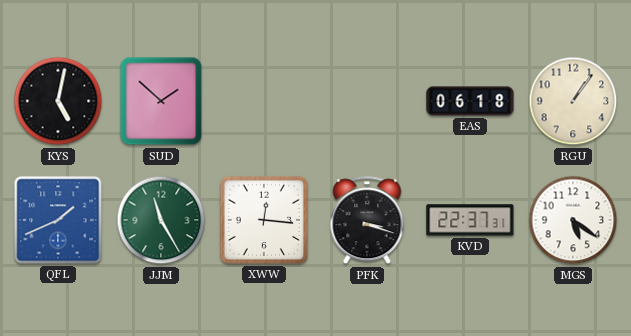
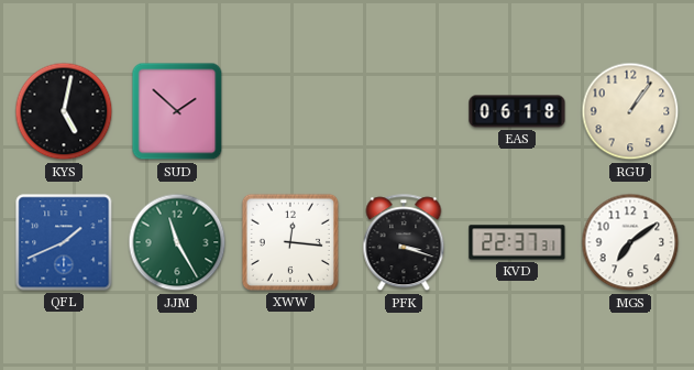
MGS: 5:21 -> 7:09 (630, 242)
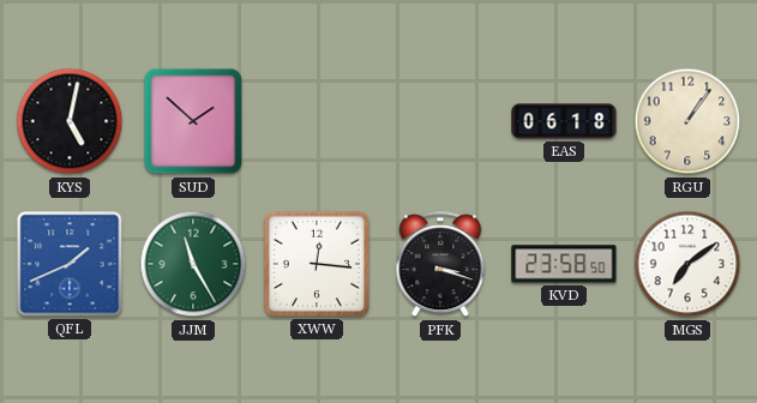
KVD: 22:37 -> 23:58 (564, 264)
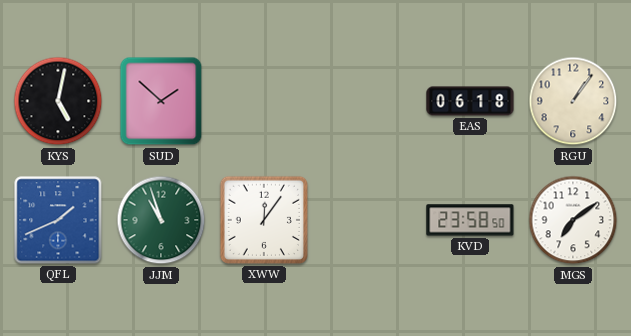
JJM: 11:25 -> 10:57 (161, 220)
XWW: 12:16 -> 12:06 (264, 220)
PFK: 3:18 -> none (440, 265)
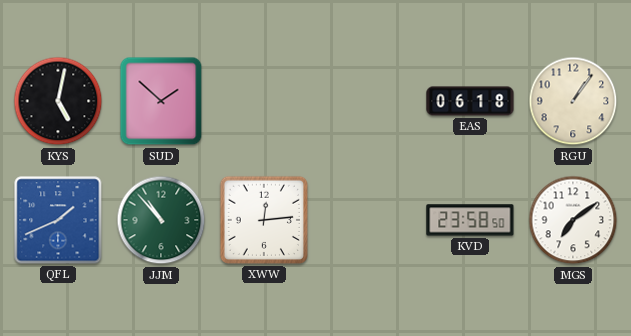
JJM: 10:57 -> 10:53 (161, 220)
XWW: 12:06 -> 12:14 (264, 220)
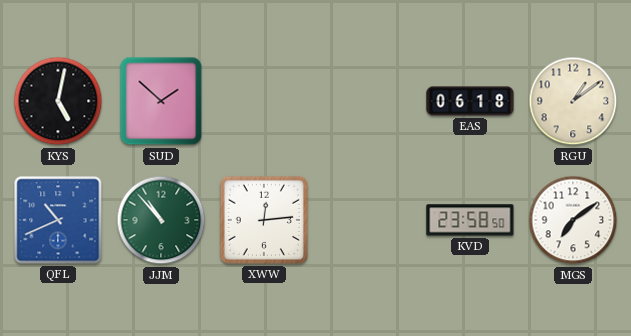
RGU: 1:06 -> 1:09 (573, 101)
QFL: 1:41 -> 10:41 (58, 220)
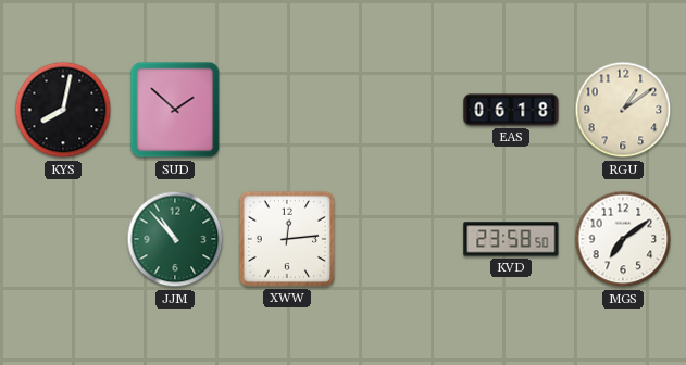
KYS: 5:02 -> 8:02 (63, 110)
QFL: 10:41 -> none (58, 220)
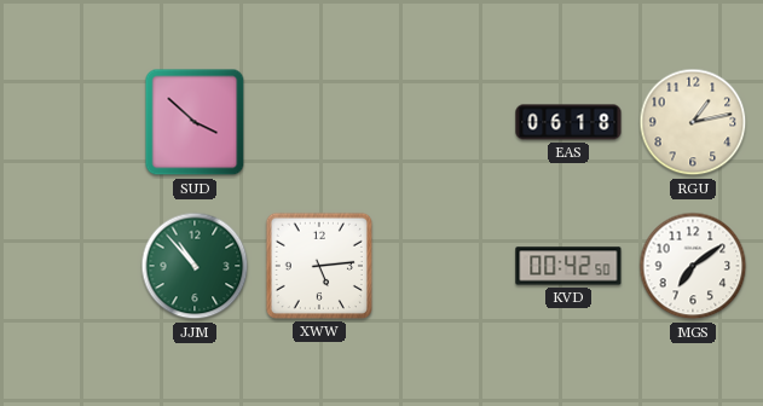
KYS: 8:02 -> none (63, 110)
SUD: 1:52 -> 3:52 (195, 122)
RGU: 1:09 -> 1:13 (693, 122)
XWW: 12:14 -> 5:14 (319, 266)
KVD: 23:58 -> 00:42 (568, 266)
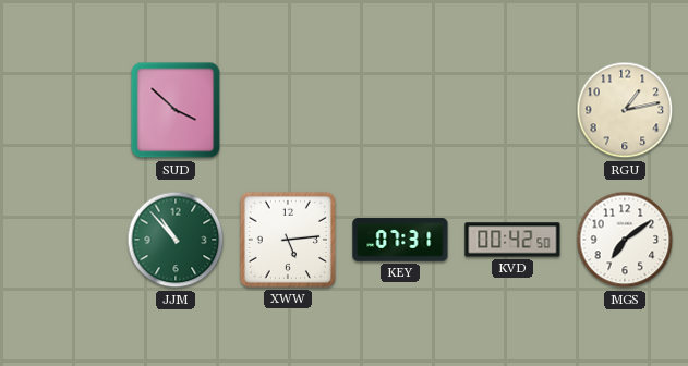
EAS: 06:18 -> none (568, 122)
KEY: none -> 07:31 (400, 240)
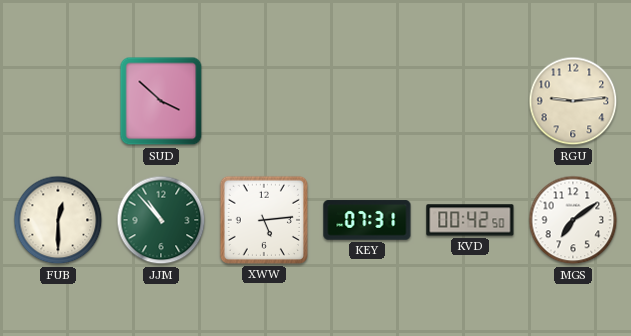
RGU: 1:13 -> 9:14 (573, 101)
FUB: none -> 12:30 (58, 220)
